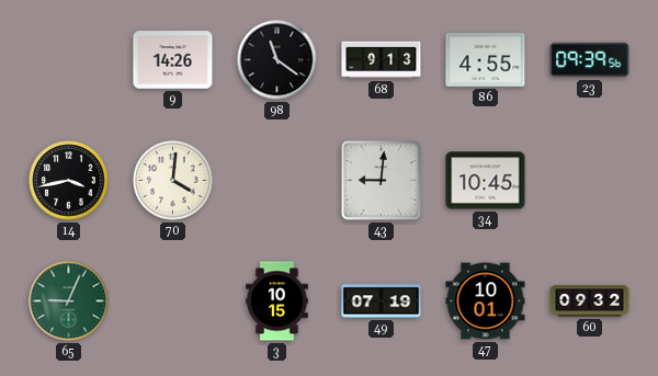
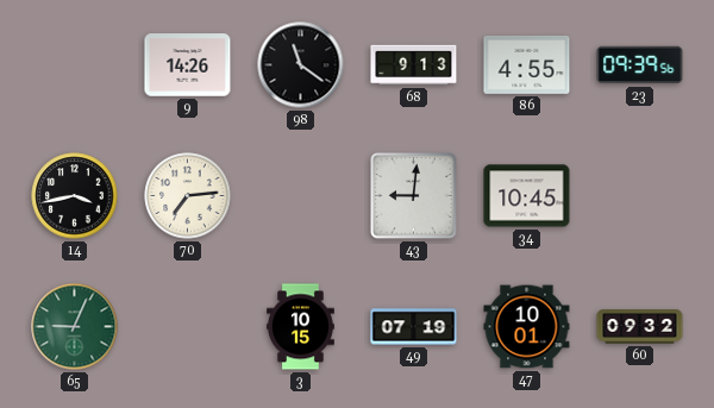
70: 4:01 -> 7:14 (188, 196)
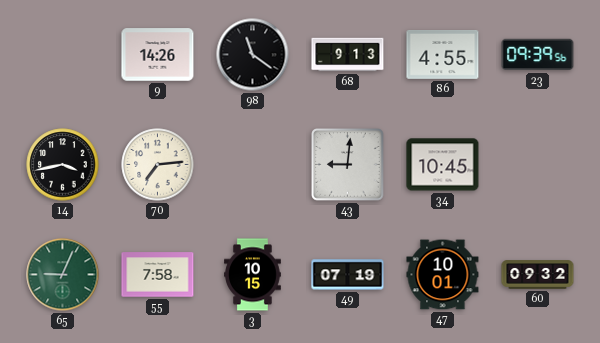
55: none -> 7:58 (158, 275)
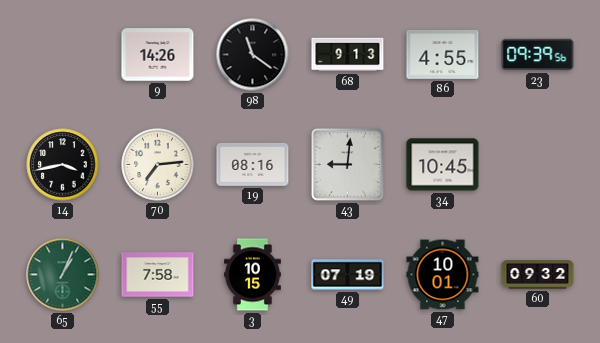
19: none -> 08:16 (253, 164)
65: 9:04 -> 1:04 (63, 275)
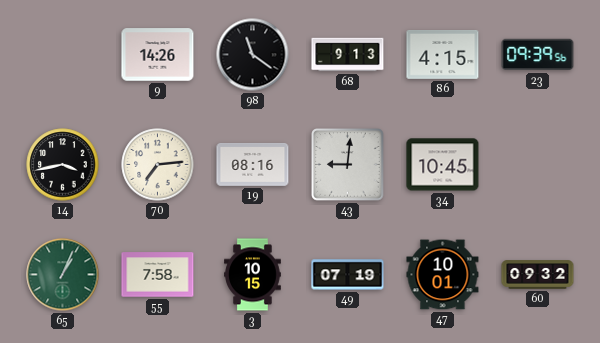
86: 4:55 -> 4:15 (443, 55)
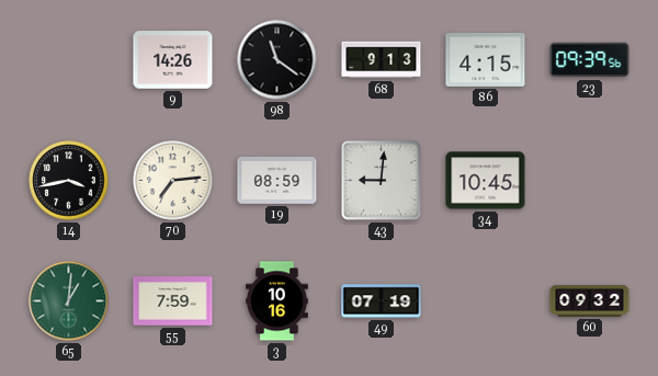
19: 08:16 -> 08:59 (277, 180)
65: 1:04 -> 1:01 (69, 301)
55: 7:58 -> 7:59 (173, 301)
3: 10:15 -> 10:16 (277, 301)
47: 10:01 -> none (443, 275)
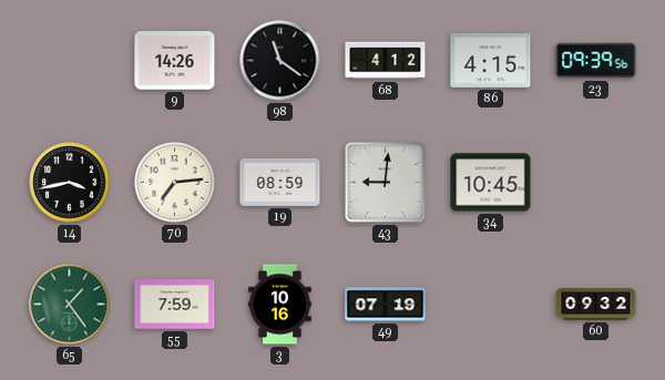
68: 9:13 -> 4:12 (386, 61)
65: 1:01 -> 1:24 (70, 305)
